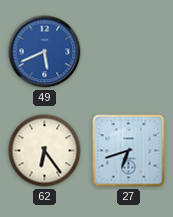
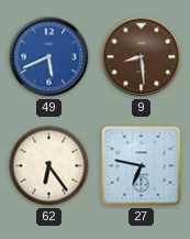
9: none -> 8:29 (142, 57)
27: 6:42 -> 6:47 (142, 166)
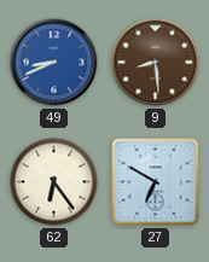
49: 5:41 -> 8:41 (54, 63)
27: 6:47 -> 6:50 (156, 182)
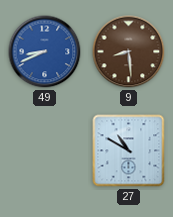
62: 6:24 -> none (54, 182)
27: 6:50 -> 10:50 (129, 151)
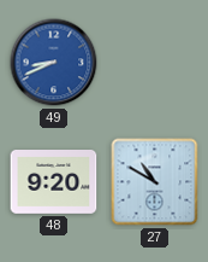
9: 8:29 -> none (129, 52)
48: none -> 9:20 (54, 182)
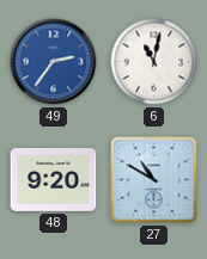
49: 8:41 -> 2:36 (54, 62)
6: none -> 11:02 (154, 62)
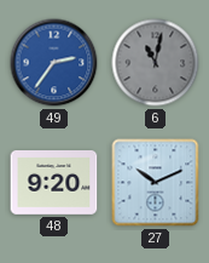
6 dial: white -> grey (156, 63)
27: 10:50 -> 10:11 (156, 183)
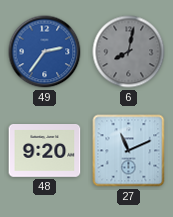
6: 11:02 -> 8:02 (129, 52)
27: 10:11 -> 11:11 (129, 151)
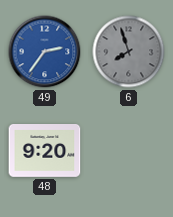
6: 8:02 -> 7:57 (129, 52)
27: 11:11 -> none (129, 151)
